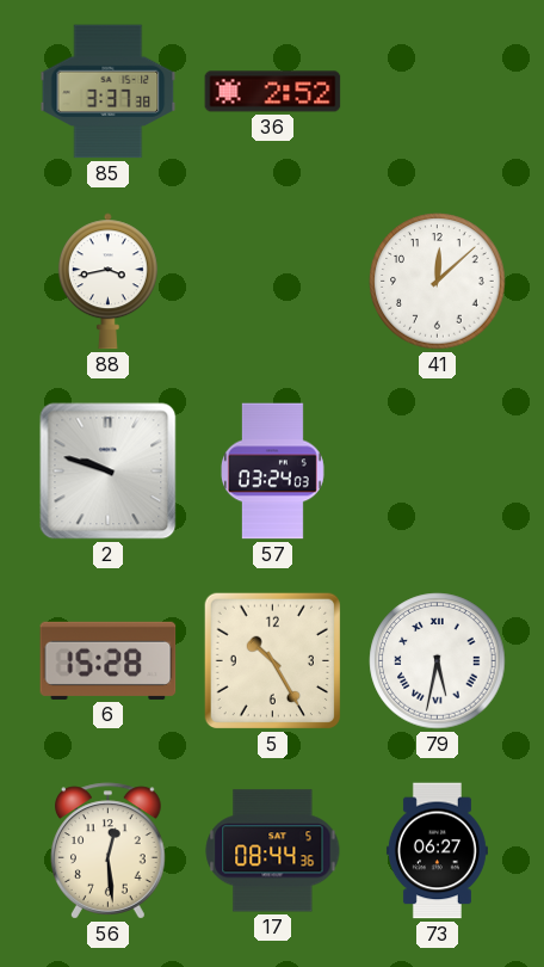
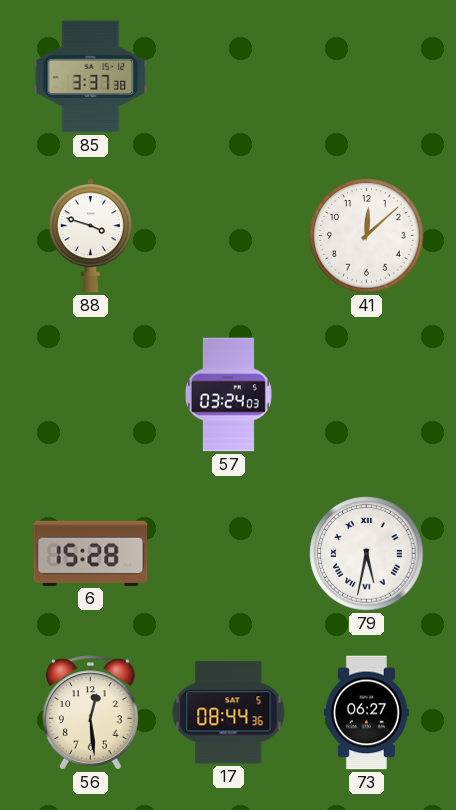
36: 2:52 -> none (273, 92)
88: 3:43 -> 3:48 (90, 236)
2: 9:48 -> none (109, 472)
5: 10:25 -> none (272, 660)
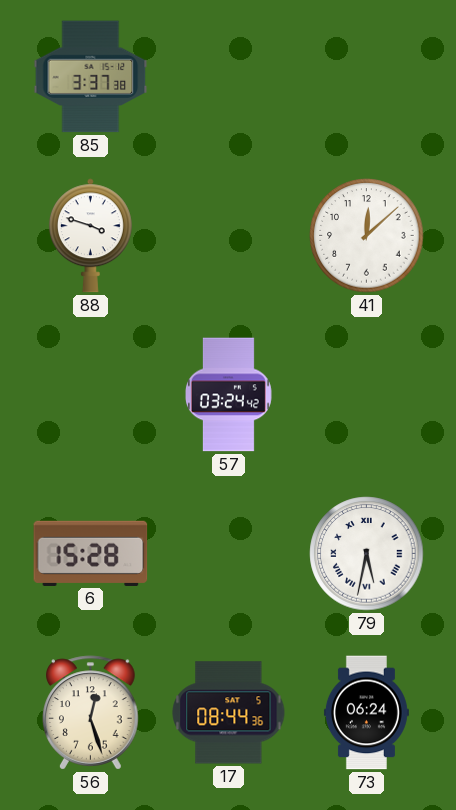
57: 03:24:03 -> 03:24:42 (228, 395)
56: 12:29 -> 12:27 (91, 713)
73: 06:27 -> 06:24 (366, 713)
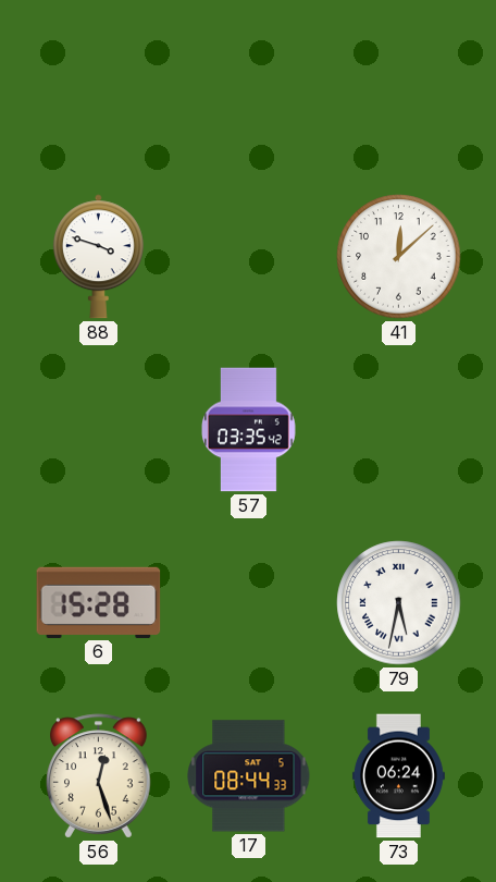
85: 3:37 -> none (91, 77)
57: 03:24 -> 03:35 (248, 430)
17: 08:44:36 -> 08:44:33 (249, 776)
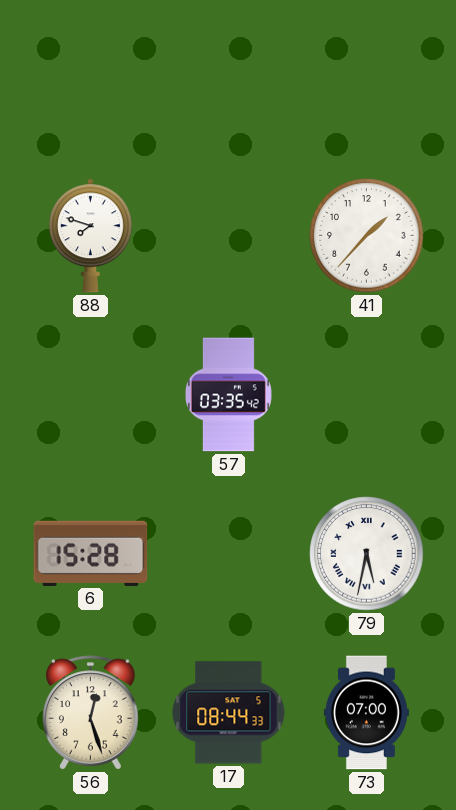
88: 3:48 -> 7:48 (90, 236)
41: 12:08 -> 1:37 (367, 236)
73: 06:24 -> 07:00 (366, 713)
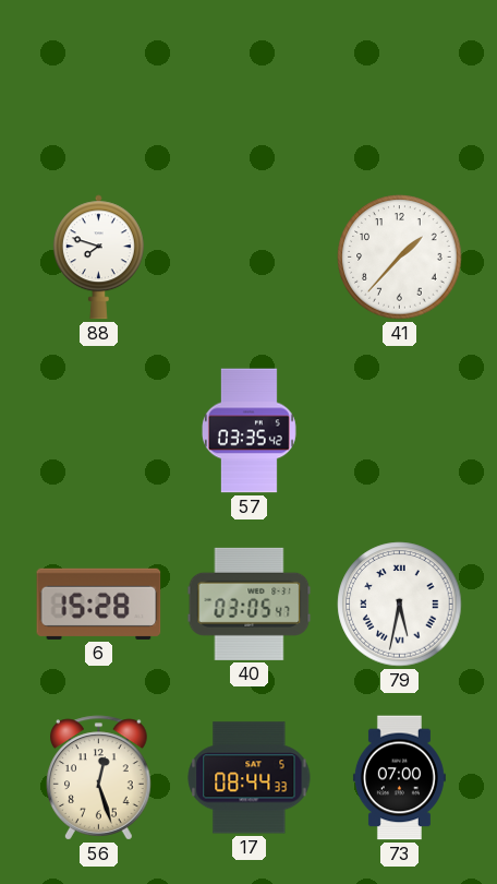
40: none -> 03:05 (250, 604)
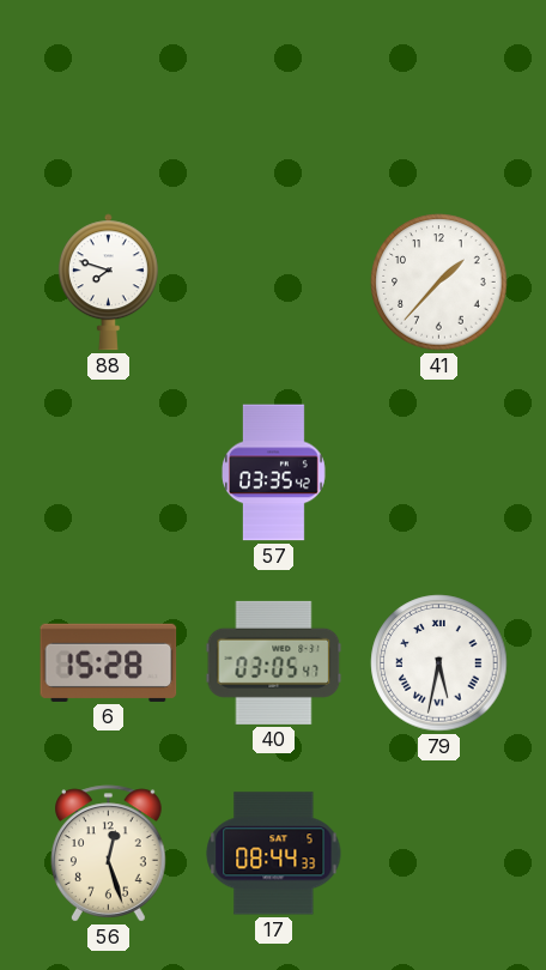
73: 07:00 -> none (399, 778)
